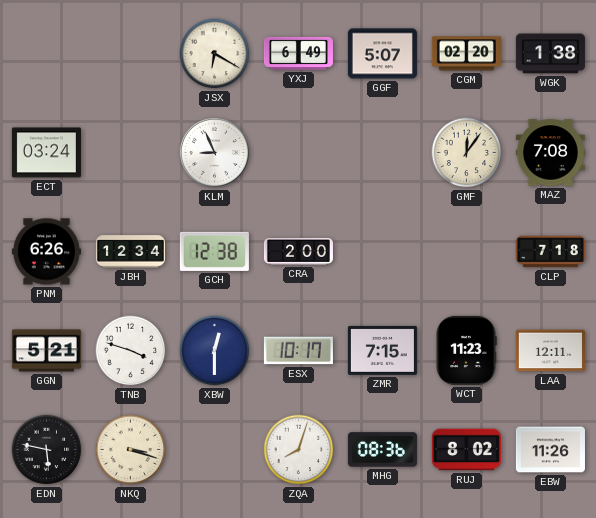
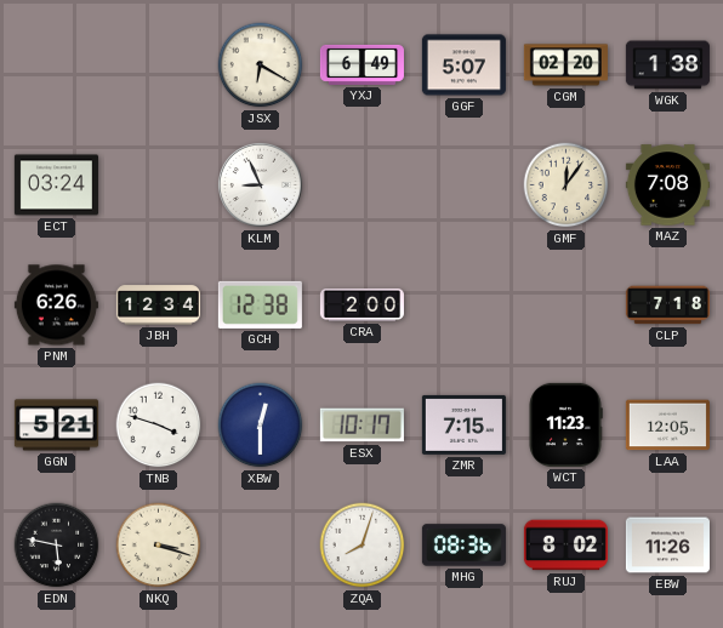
LAA: 12:11 -> 12:05 (667, 426)
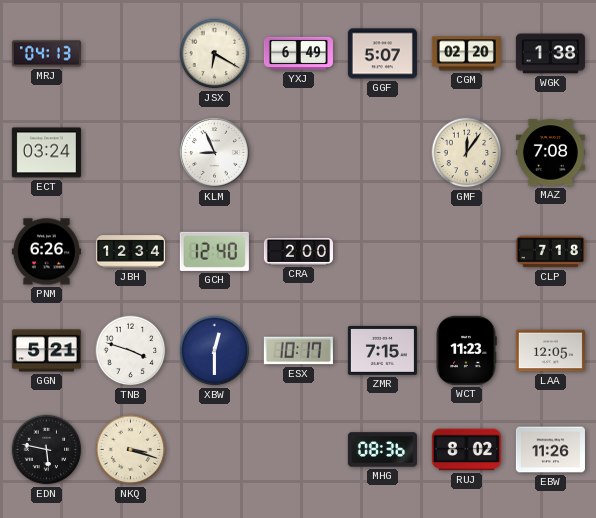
MRJ: none -> 04:13 (46, 54)
GCH: 12:38 -> 12:40 (214, 251)
ZQA: 8:03 -> none (363, 546)
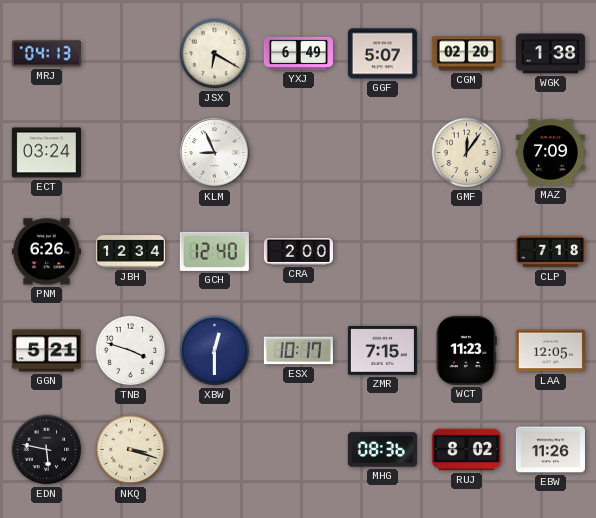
MAZ: 7:08 -> 7:09 (550, 153)
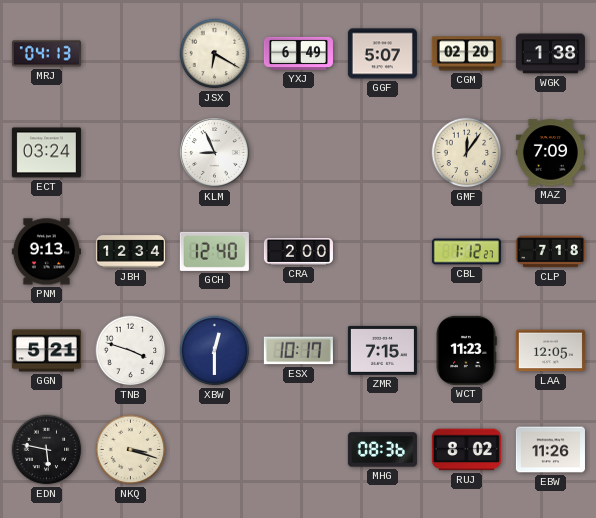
PNM: 6:26 -> 9:13 (46, 252)
CBL: none -> 1:12 (466, 252)
